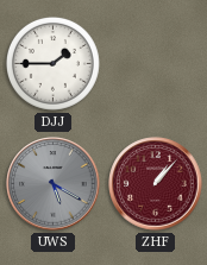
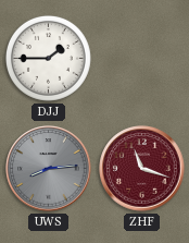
UWS: 5:20 -> 8:14 (49, 169)
ZHF: 1:07 -> 11:18 (142, 169)
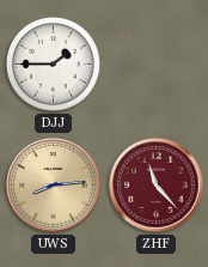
UWS dial: grey -> champagne (54, 186)
ZHF: 11:18 -> 11:23 (157, 186)
